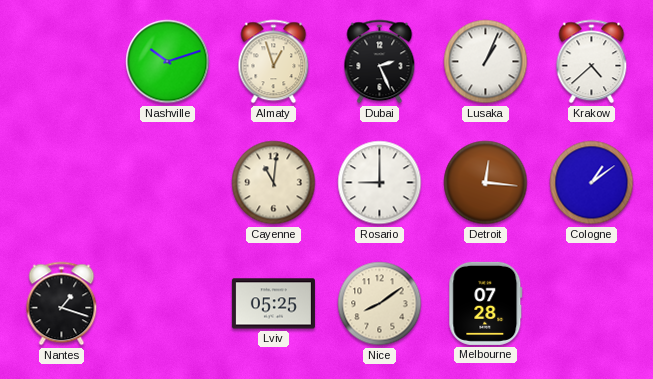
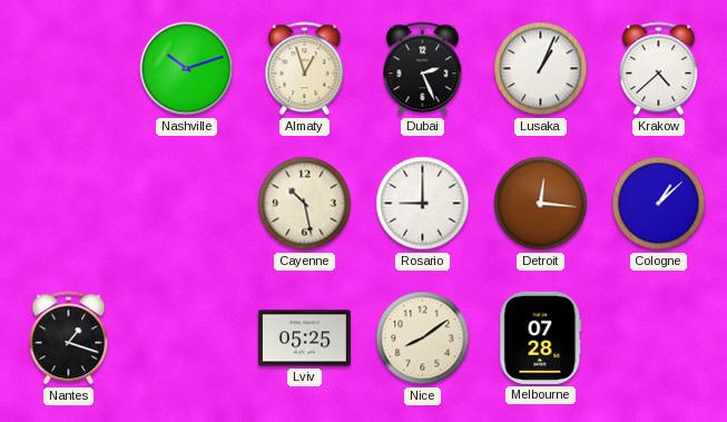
Cayenne: 11:01 -> 10:28 (305, 204)
Cologne: 1:09 -> 1:08 (659, 204)
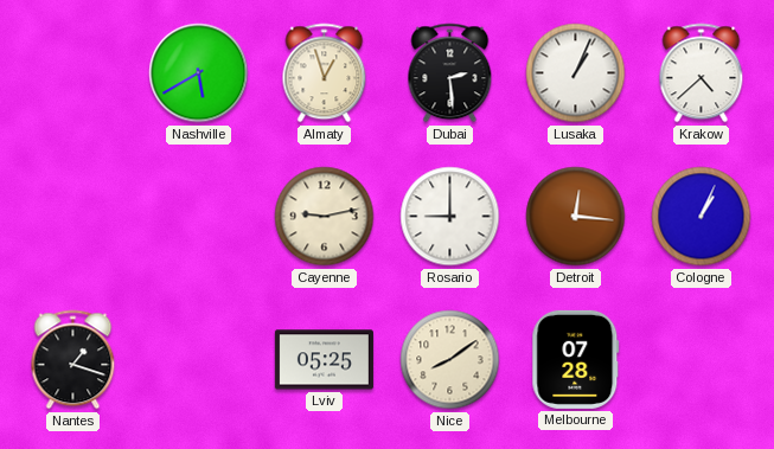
Nashville: 10:12 -> 5:40 (199, 73)
Dubai: 2:26 -> 2:29 (450, 73)
Cayenne: 10:28 -> 9:13 (325, 217)
Cologne: 1:08 -> 1:04 (702, 217)
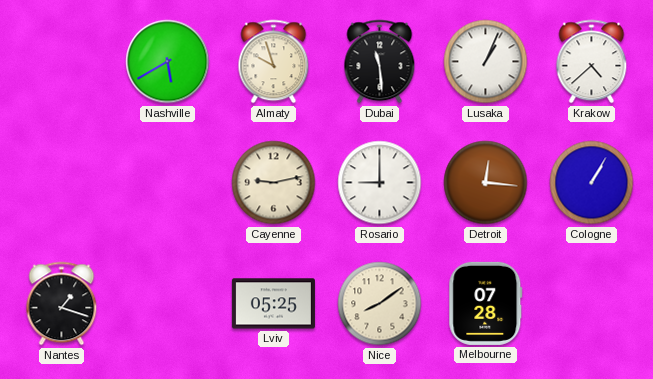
Almaty: 12:57 -> 9:57 (274, 62)
Dubai: 2:29 -> 11:29 (380, 62)
Cologne: 1:04 -> 1:05 (592, 183)
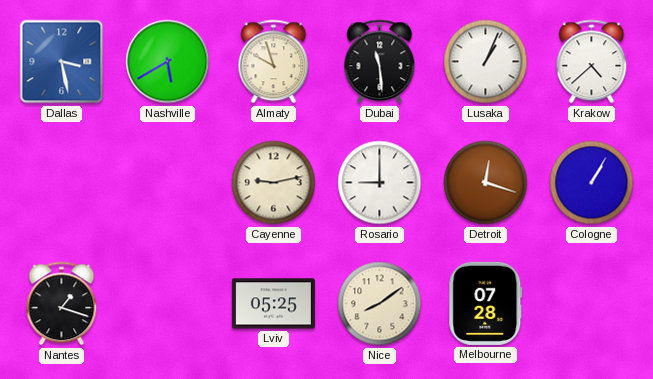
Dallas: none -> 3:28 (62, 62)
Detroit: 12:16 -> 12:18 (486, 183)
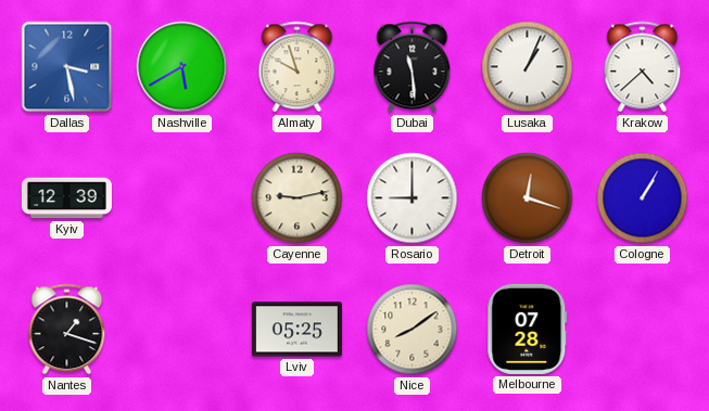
Kyiv: none -> 12:39 (66, 198)
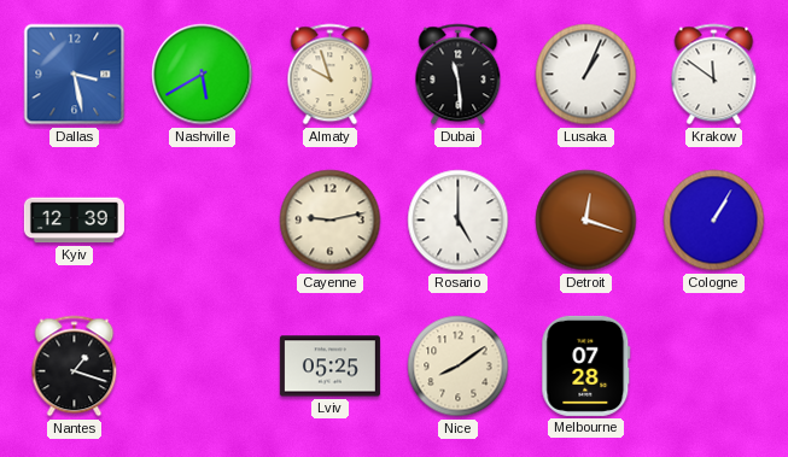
Krakow: 4:38 -> 11:51 (714, 75)
Rosario: 9:00 -> 5:00 (459, 221)
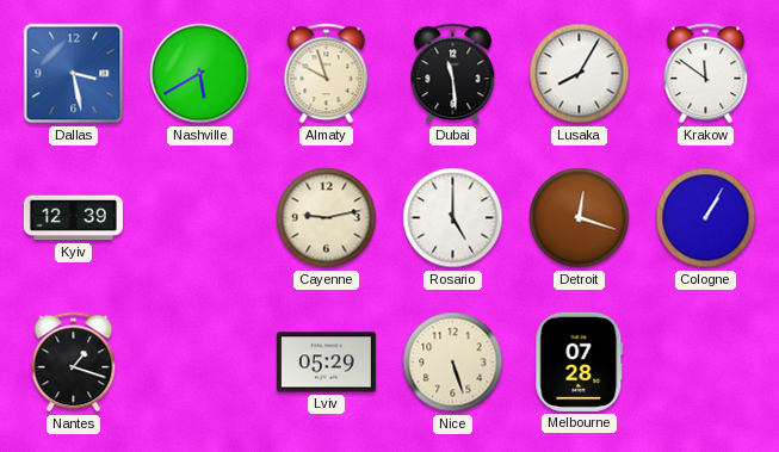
Lusaka: 1:04 -> 8:05 (580, 74)
Lviv: 05:25 -> 05:29 (326, 363)
Nice: 8:09 -> 5:27 (453, 363)
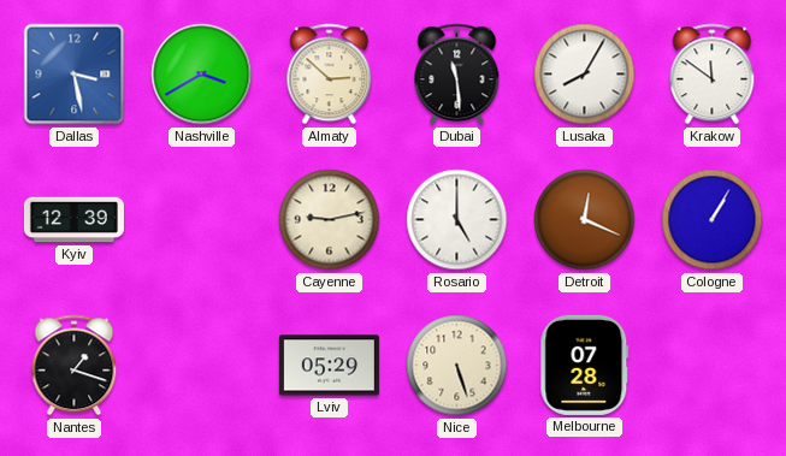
Nashville: 5:40 -> 3:40 (202, 75)
Almaty: 9:57 -> 2:52 (330, 75)
Detroit: 12:18 -> 12:19 (585, 220)
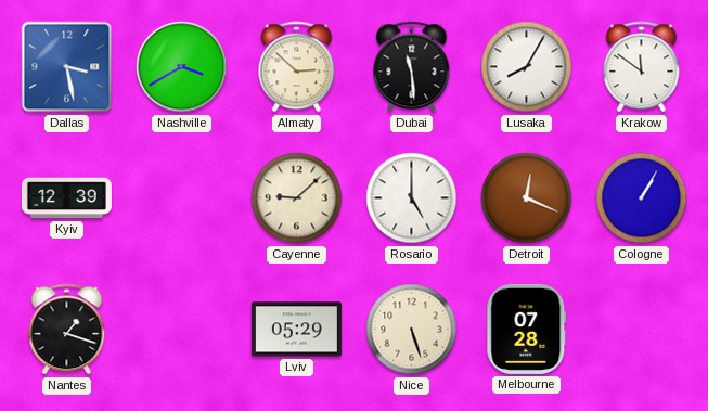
Cayenne: 9:13 -> 9:08 (297, 198)
